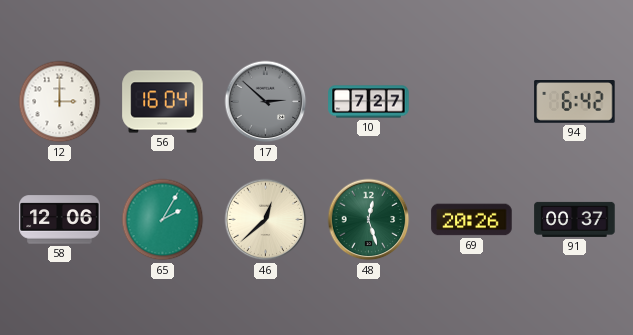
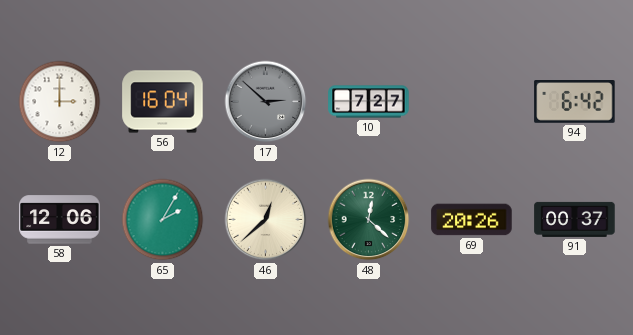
48: 12:27 -> 12:22 (369, 220)
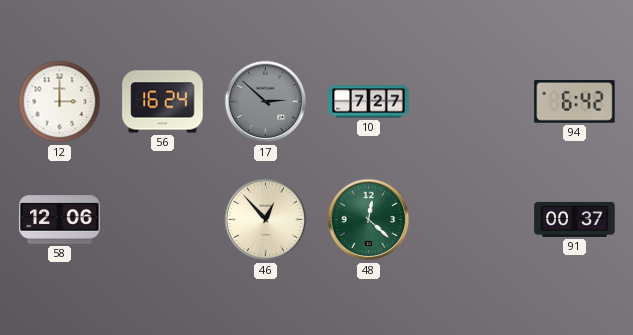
56: 16:04 -> 16:24 (163, 102)
65: 2:05 -> none (163, 220)
46: 12:38 -> 12:53 (266, 220)
69: 20:26 -> none (472, 220)
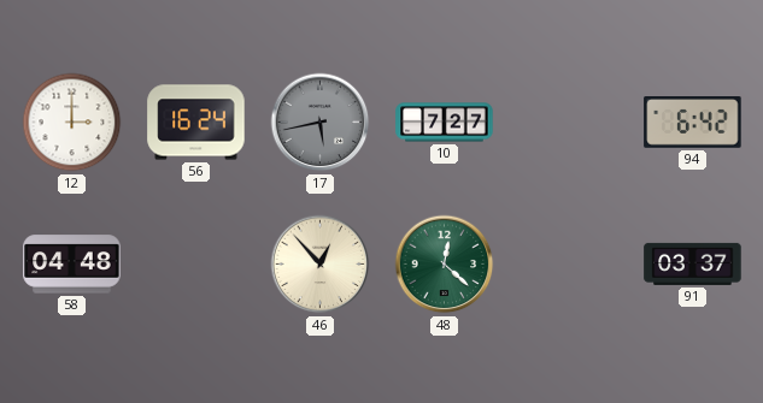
17: 2:52 -> 5:43 (321, 123)
58: 12:06 -> 04:48 (72, 265)
91: 00:37 -> 03:37 (693, 263)
